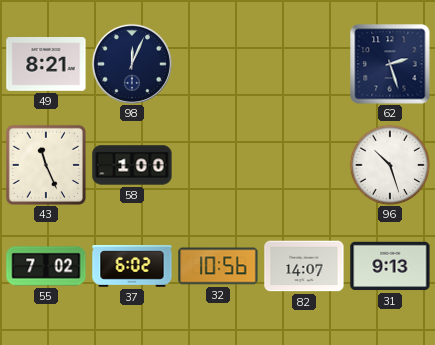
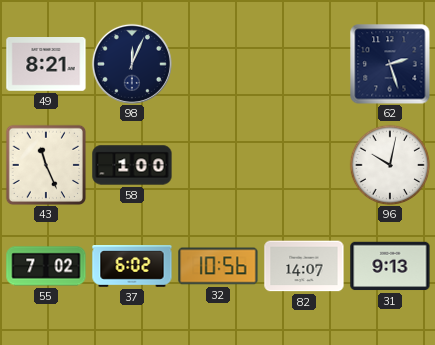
96: 10:27 -> 10:02 (390, 165)
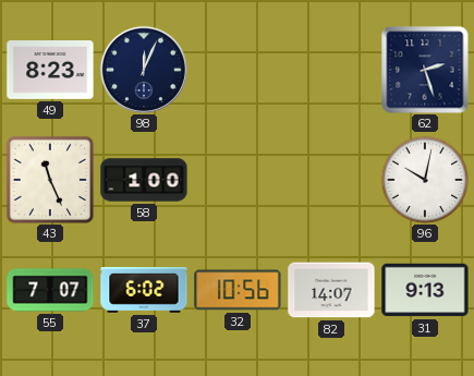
49: 8:21 -> 8:23 (50, 71)
55: 7:02 -> 7:07 (50, 290)
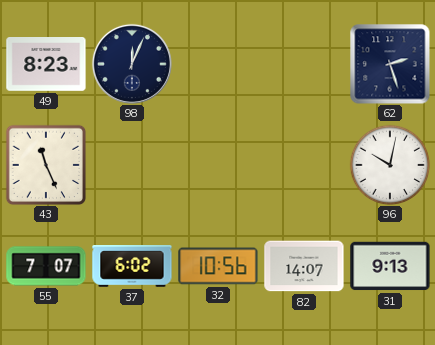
58: 1:00 -> none (144, 180)
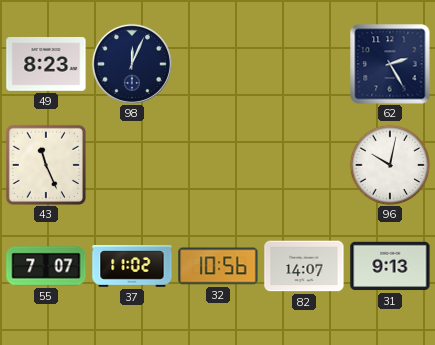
62: 2:27 -> 2:25 (390, 64)
37: 6:02 -> 11:02 (132, 266)
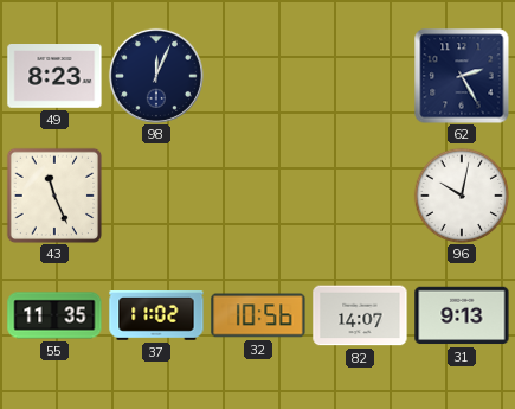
55: 7:07 -> 11:35 (54, 315)
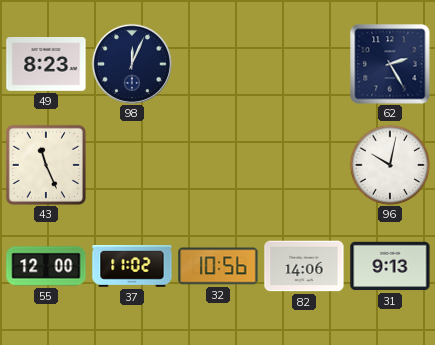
55: 11:35 -> 12:00 (46, 266)
82: 14:07 -> 14:06 (304, 266)
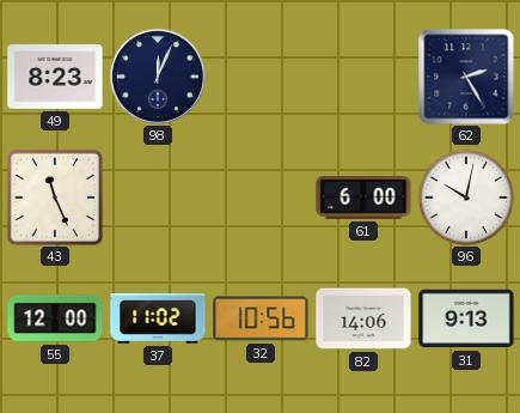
61: none -> 6:00 (363, 198)
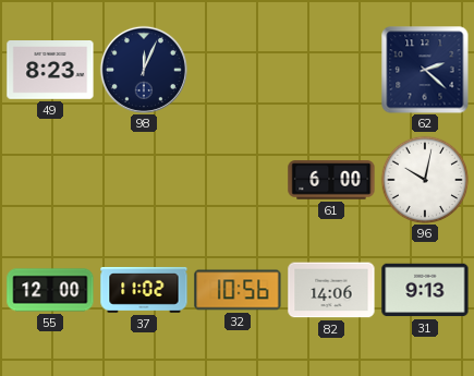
62: 2:25 -> 2:22 (425, 70)
43: 11:26 -> none (55, 198)
